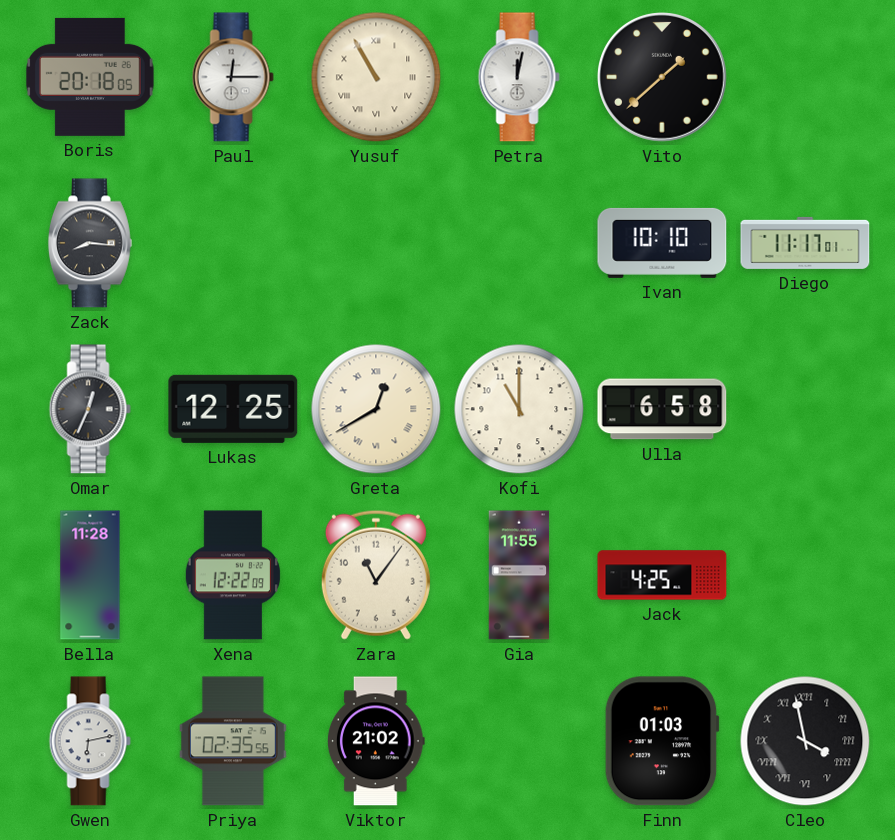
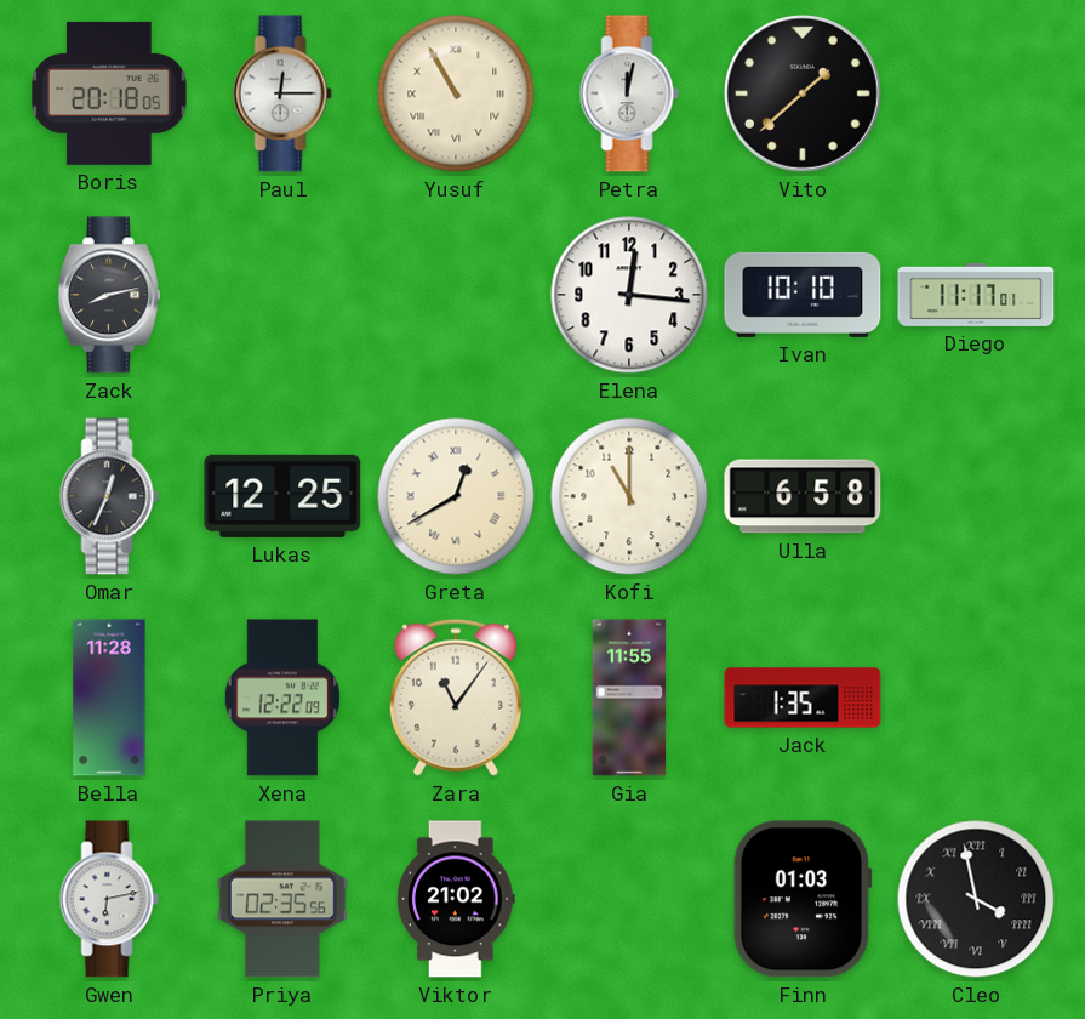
Zack: 8:16 -> 8:13 (109, 295)
Elena: none -> 12:16 (629, 295)
Jack: 4:25 -> 1:35 (803, 698)
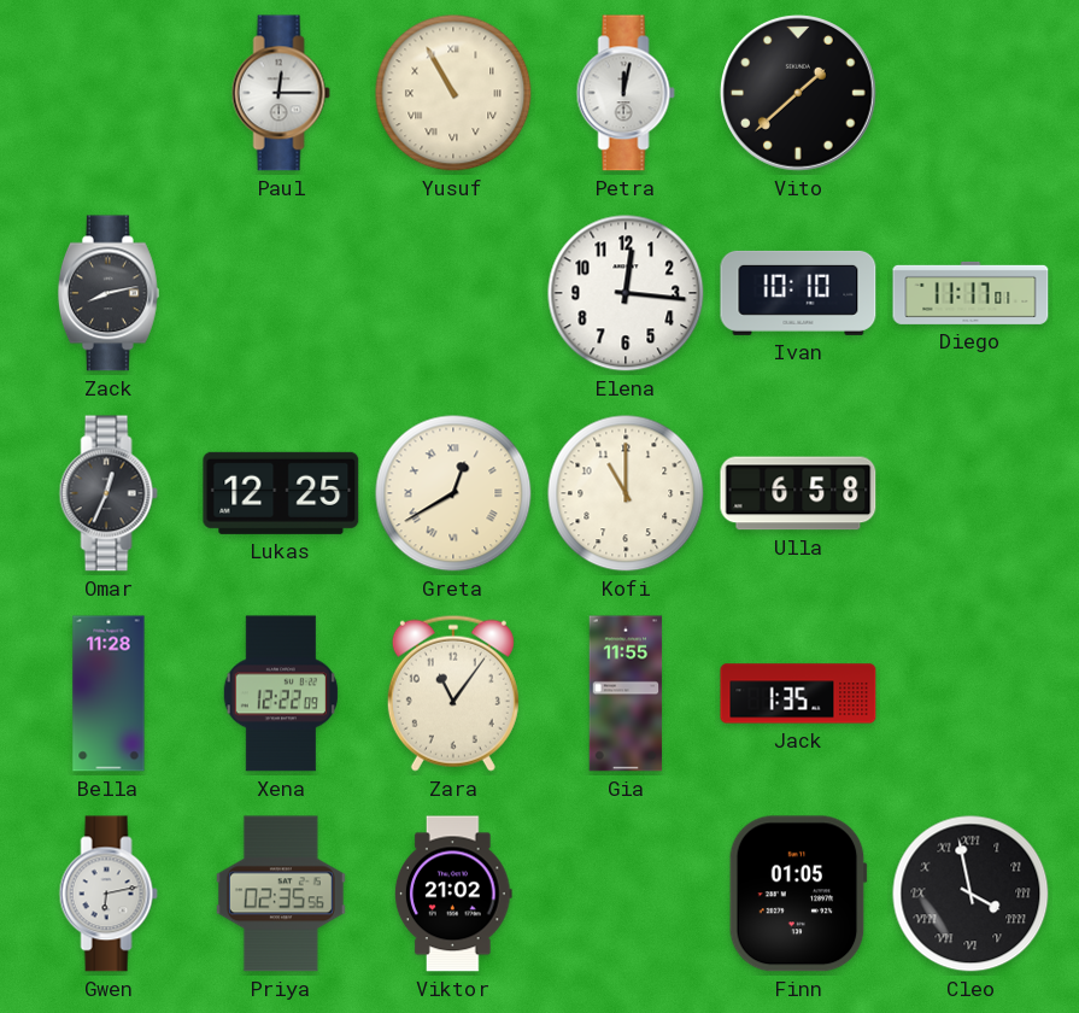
Boris: 20:18 -> none (109, 93)
Finn: 01:03 -> 01:05 (798, 894)
